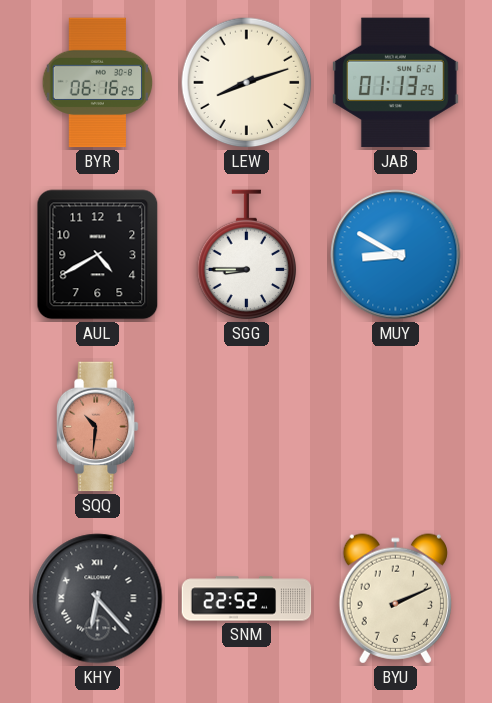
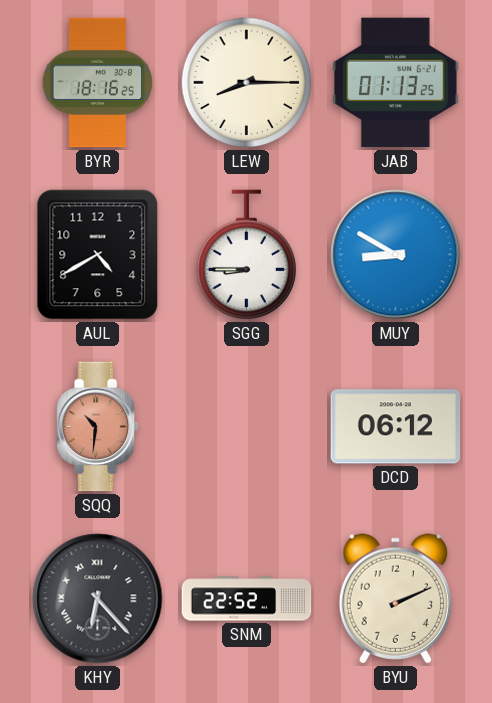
BYR: 06:16 -> 18:16 (98, 83)
LEW: 8:12 -> 8:15 (247, 83)
DCD: none -> 06:12 (396, 427)
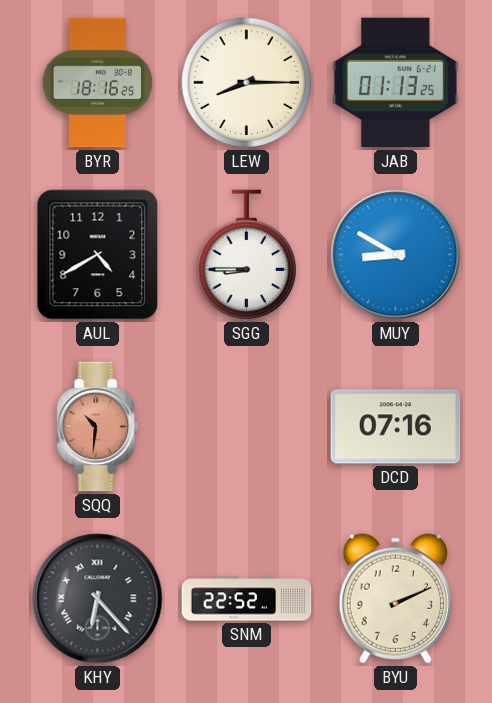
DCD: 06:12 -> 07:16 (396, 427)
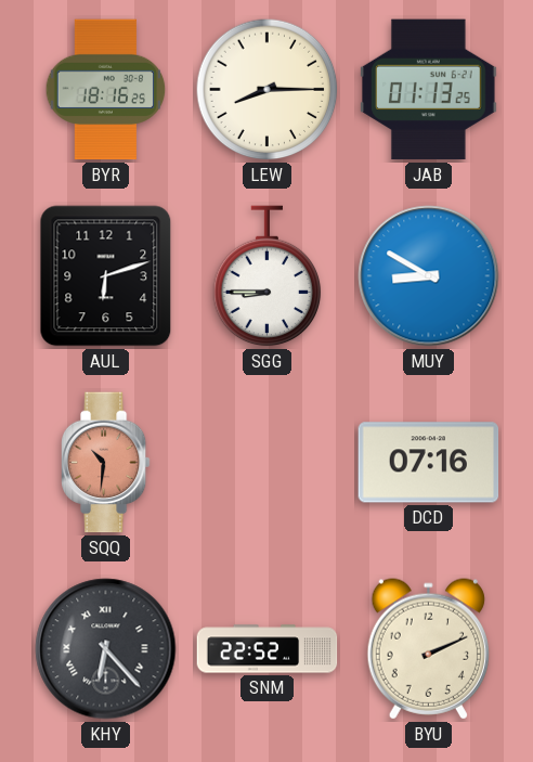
AUL: 4:40 -> 6:12 (106, 276)
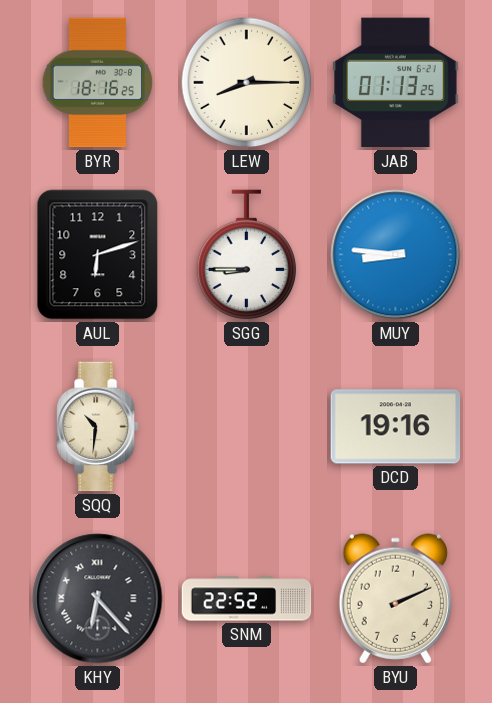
MUY: 8:50 -> 8:46 (396, 255)
SQQ dial: salmon -> cream (98, 427)
DCD: 07:16 -> 19:16 (396, 427)
